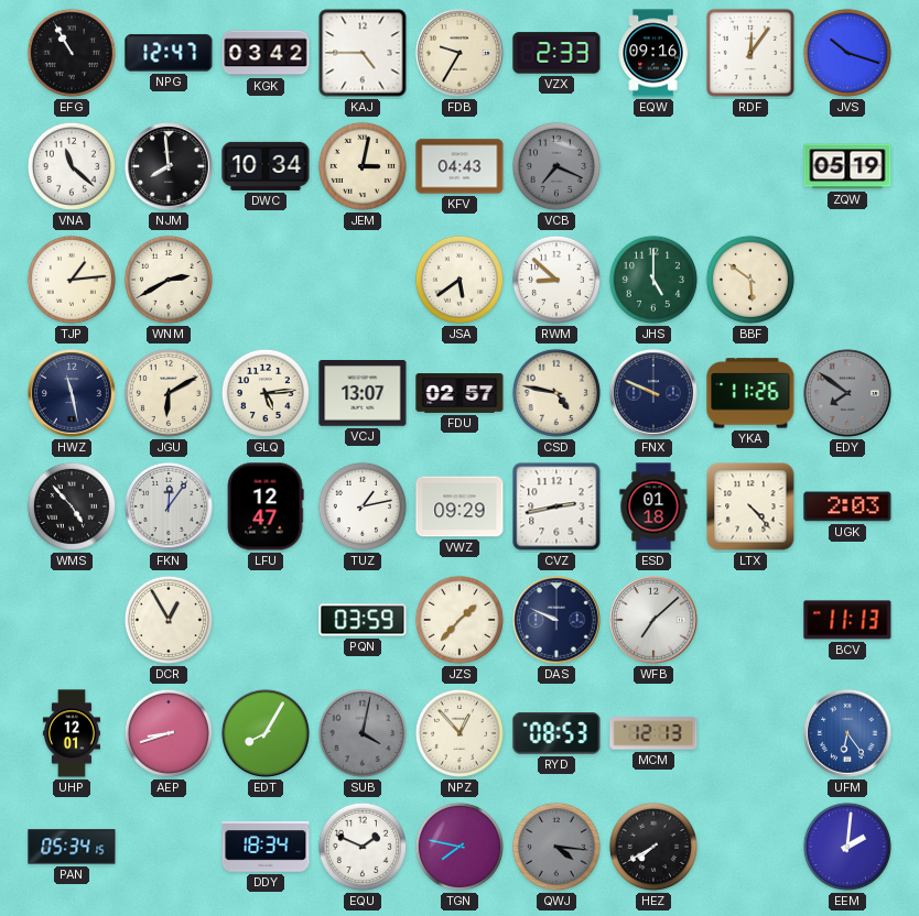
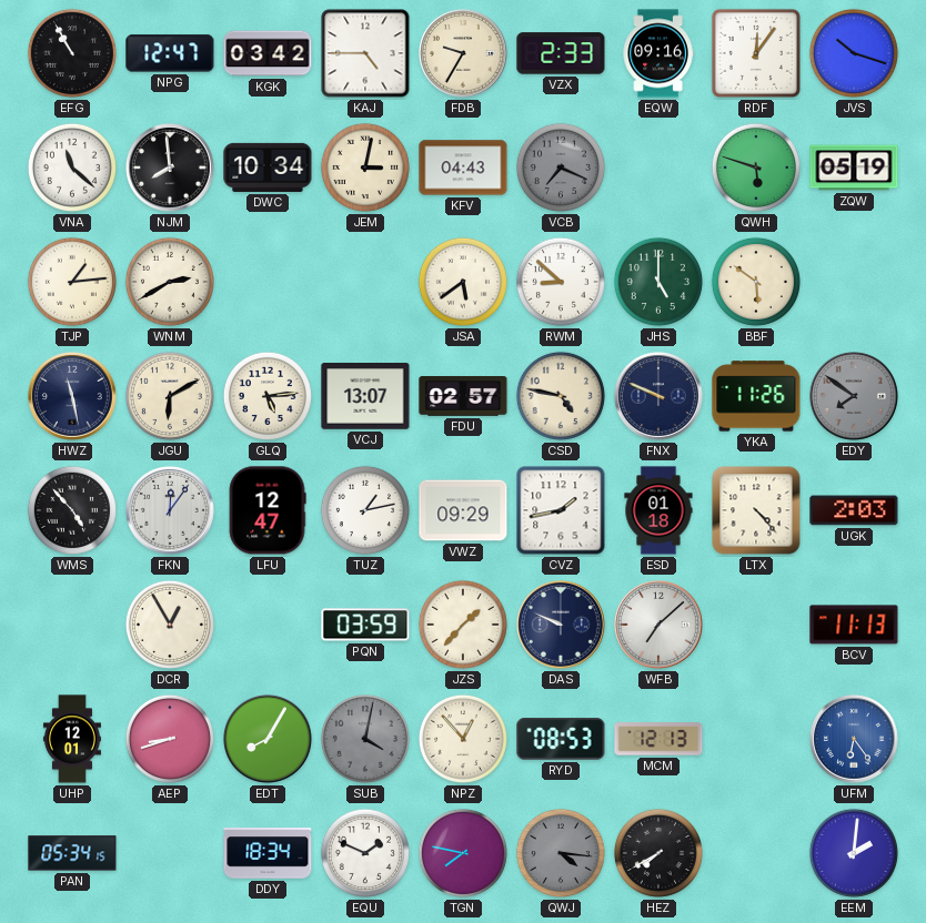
QWH: none -> 5:48 (756, 168)
CVZ: 2:43 -> 1:43 (561, 510)
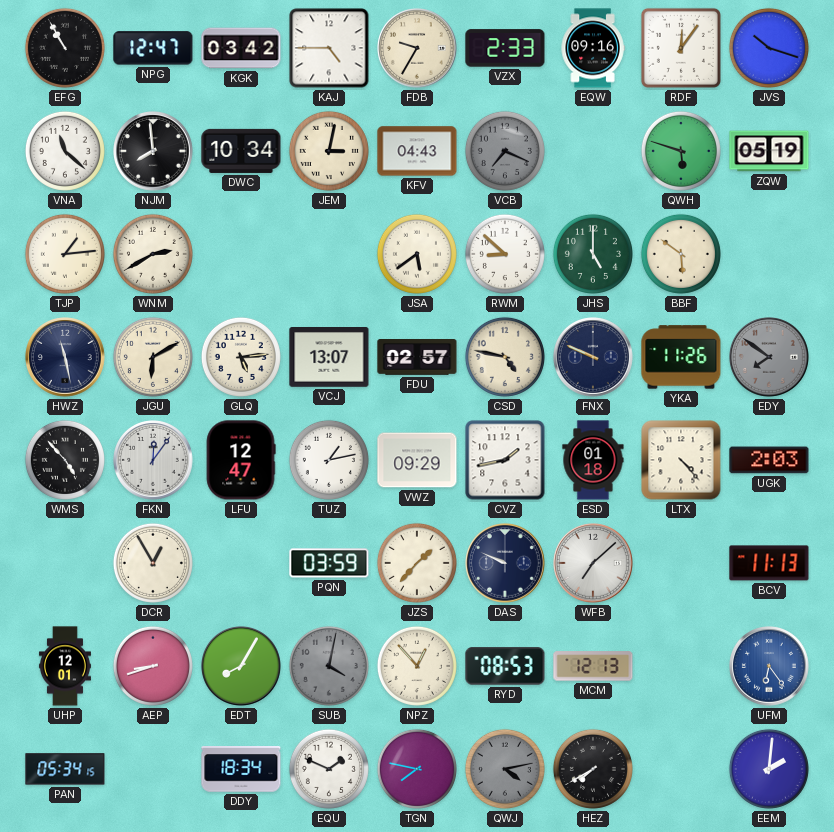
QWJ: 4:16 -> 4:13 (505, 769)
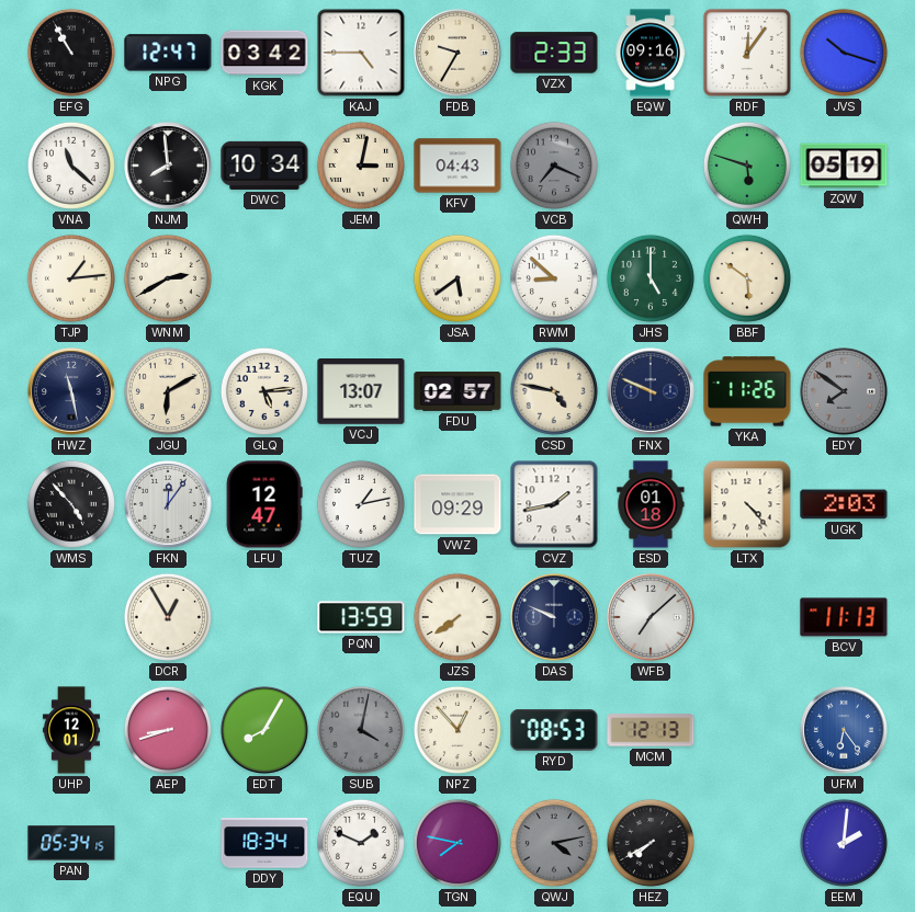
PQN: 03:59 -> 13:59 (361, 617)
JZS: 1:37 -> 7:39 (457, 617)
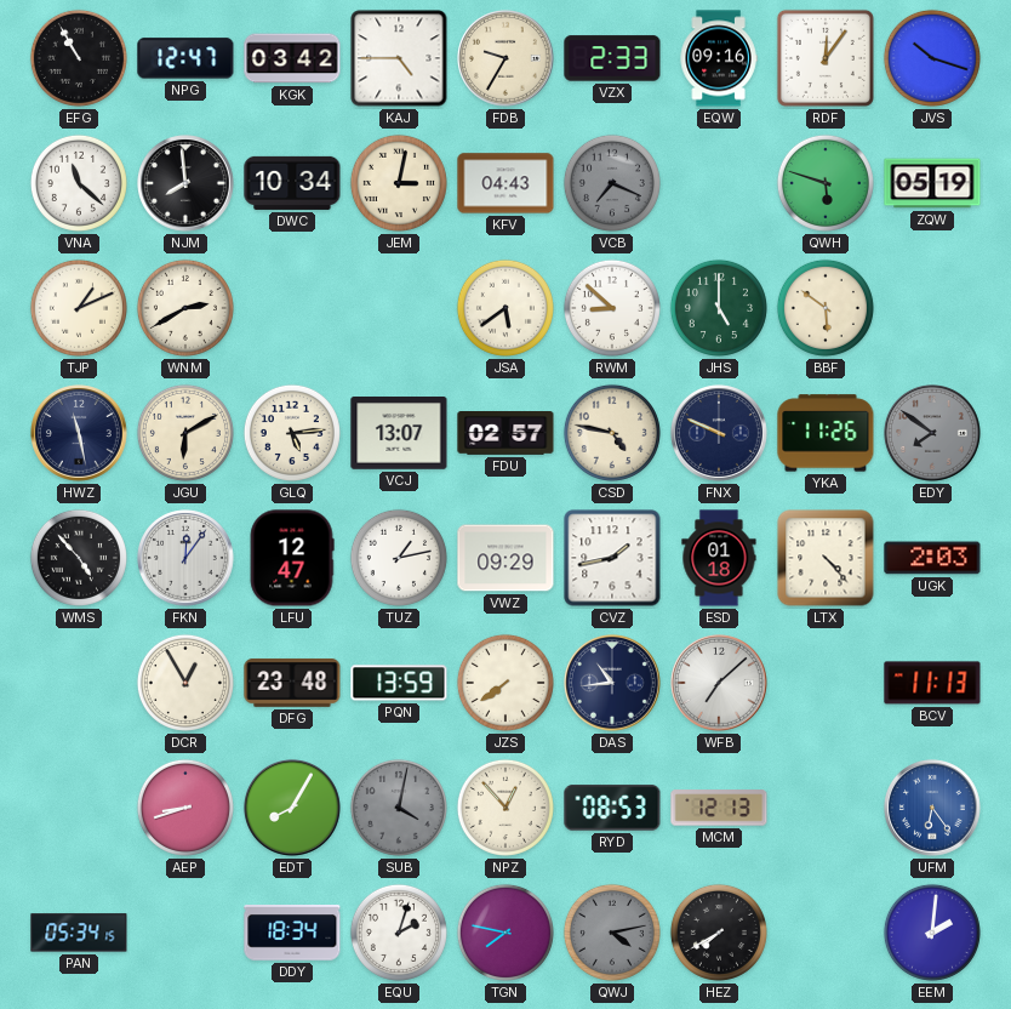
TJP: 1:14 -> 1:11 (79, 308)
DFG: none -> 23:48 (292, 683)
DAS: 9:49 -> 10:44 (613, 684)
UHP: 12:01 -> none (71, 730)
EQU: 1:49 -> 2:03 (399, 933)
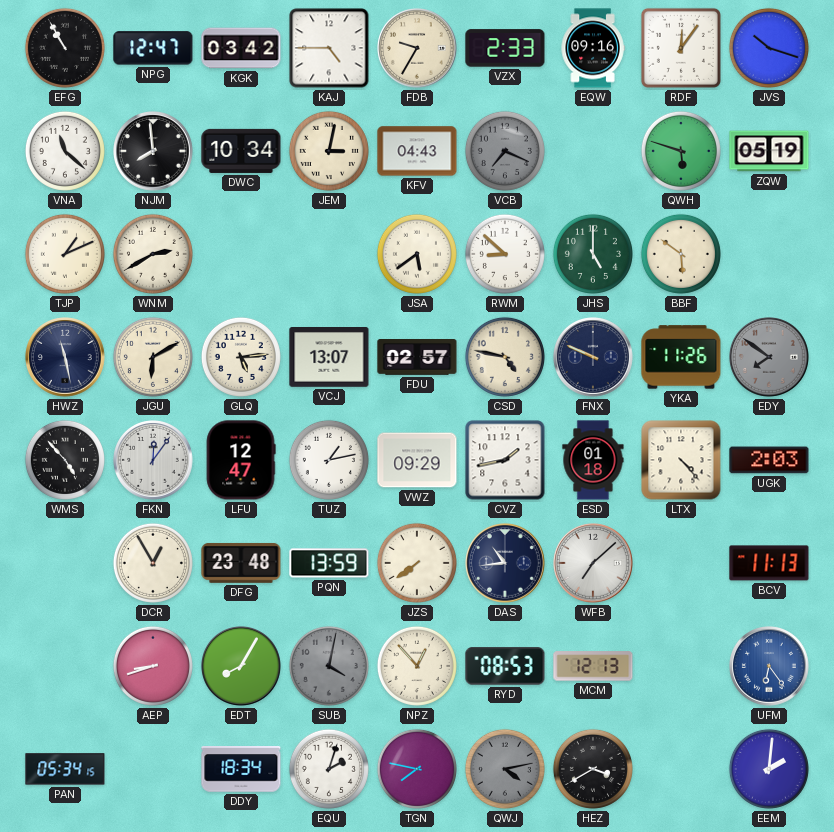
HEZ: 7:40 -> 3:40 (593, 769)
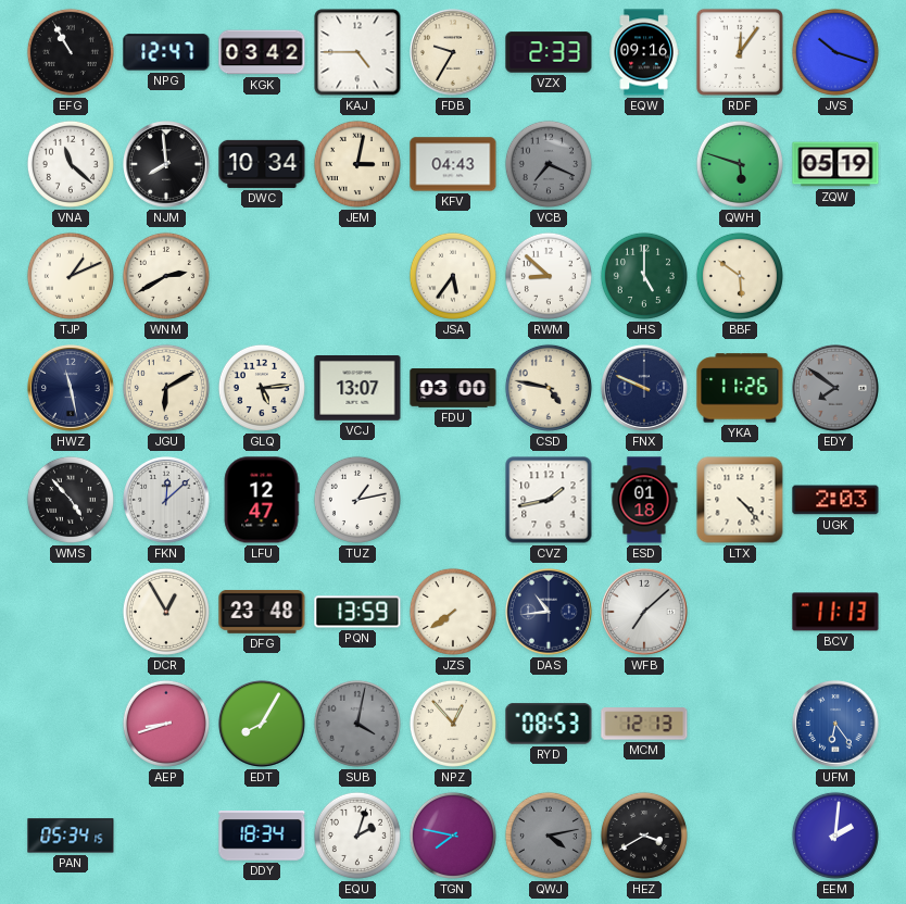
JSA: 5:39 -> 5:36 (453, 276)
FDU: 02:57 -> 03:00 (453, 389)
FKN: 12:06 -> 12:08 (167, 501)
VWZ: 09:29 -> none (417, 460)
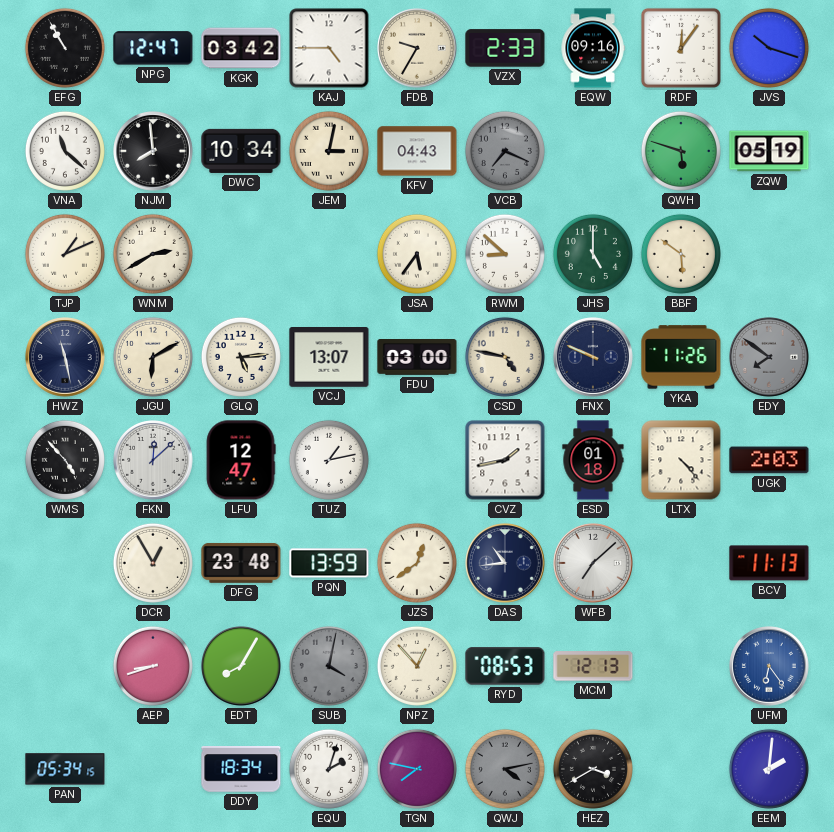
JZS: 7:39 -> 12:39 (417, 563)
